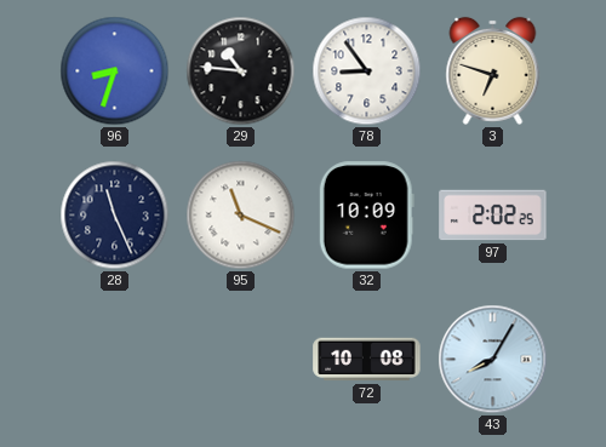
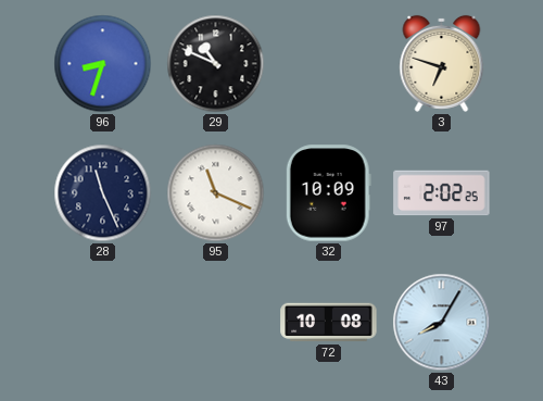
29: 10:46 -> 10:49 (216, 64)
78: 8:54 -> none (367, 71)
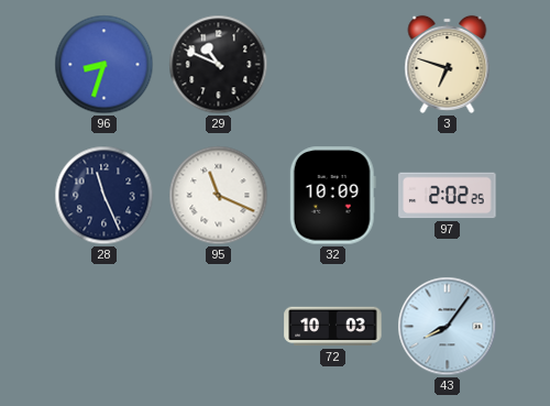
72: 10:08 -> 10:03 (333, 327)
43: 8:05 -> 8:06 (448, 327)
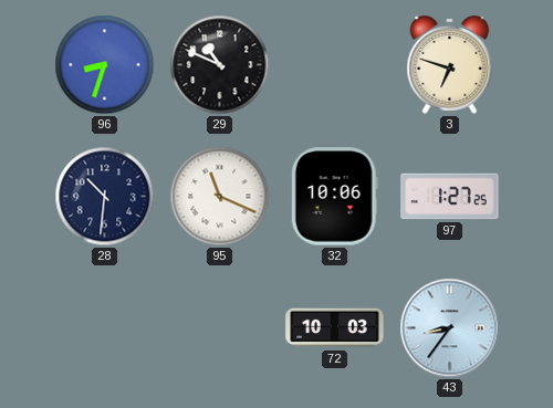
28: 11:26 -> 10:31 (105, 197)
32: 10:09 -> 10:06 (334, 197)
97: 2:02 -> 1:27 (450, 197)
43: 8:06 -> 8:36 (450, 328)
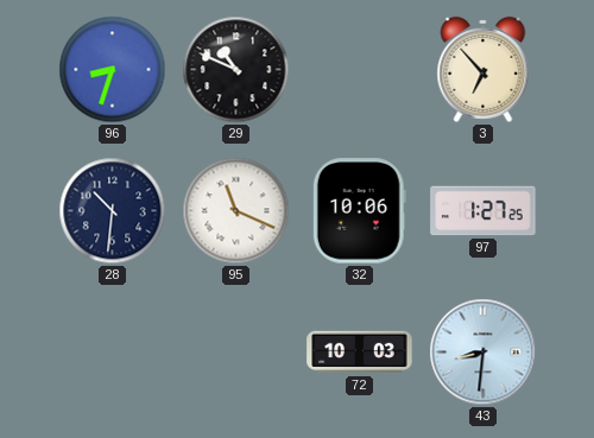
3: 6:48 -> 6:53 (484, 69)
43: 8:36 -> 8:31 (484, 353)
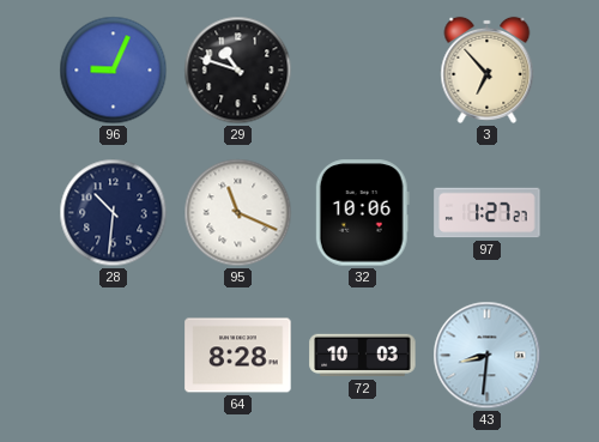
96: 8:33 -> 9:04 (114, 71)
29: 10:49 -> 10:48 (238, 71)
97: 1:27:25 -> 1:27:27 (488, 213)
64: none -> 8:28 (238, 356)
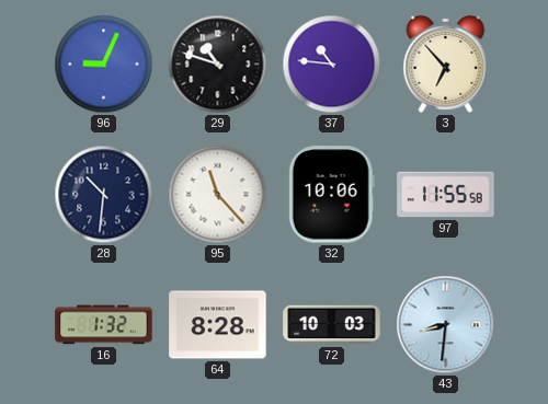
37: none -> 10:46 (332, 65)
95: 11:19 -> 11:23 (218, 195)
97: 1:27 -> 11:55 (446, 195)
16: none -> 1:32 (104, 325)
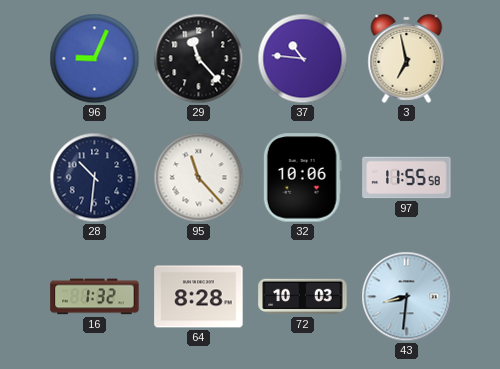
29: 10:48 -> 11:23 (199, 59)
3: 6:53 -> 6:58 (407, 58)
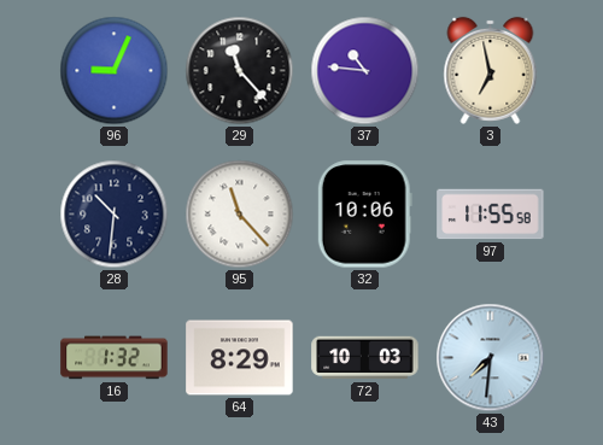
64: 8:28 -> 8:29 (240, 358)
43: 8:31 -> 7:31 (491, 358)
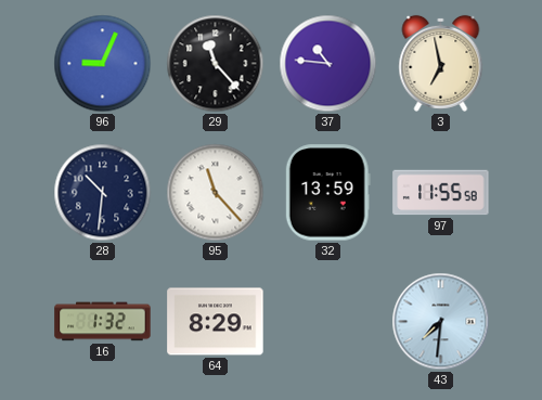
32: 10:06 -> 13:59 (327, 193)
72: 10:03 -> none (365, 358)
